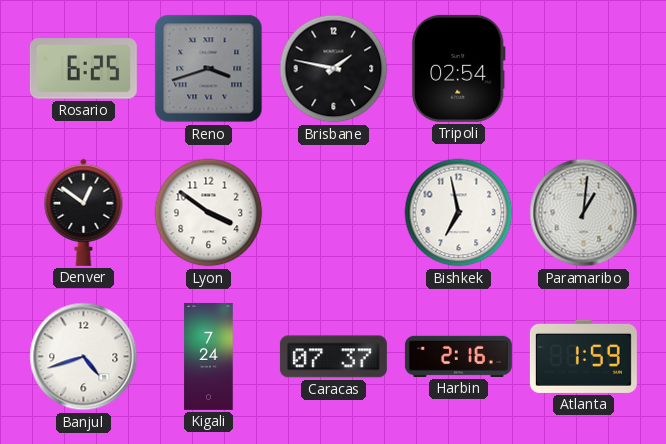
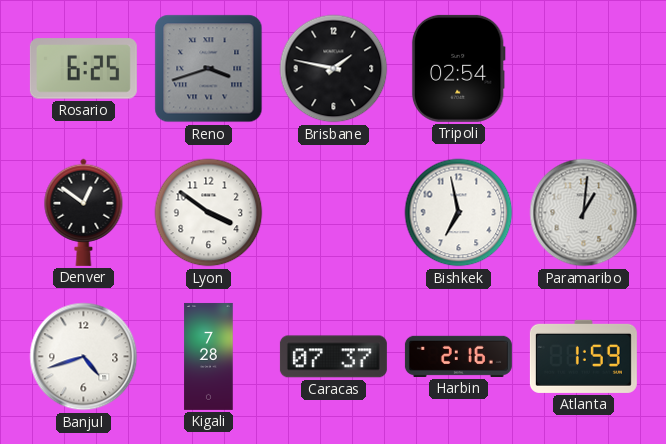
Kigali: 7:24 -> 7:28 (209, 356)
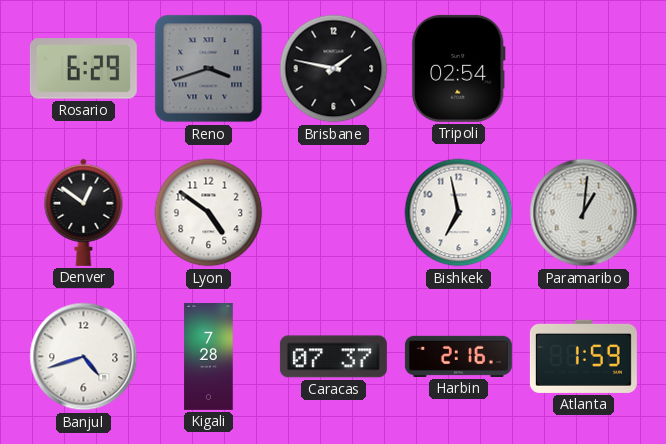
Rosario: 6:25 -> 6:29 (83, 69)
Lyon: 3:51 -> 4:51 (209, 213)
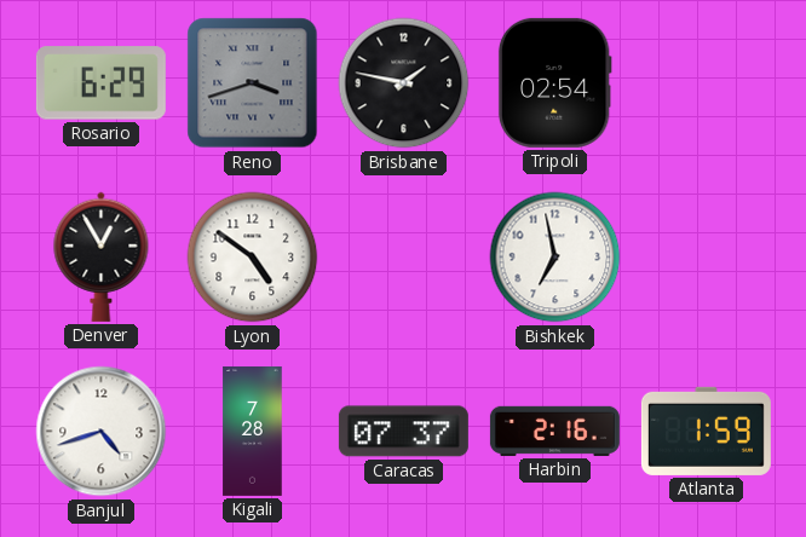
Denver: 12:51 -> 12:55 (102, 256)
Paramaribo: 1:01 -> none (584, 213)
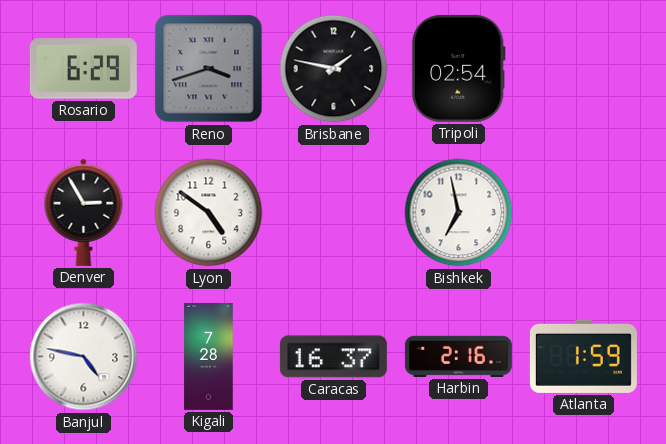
Denver: 12:55 -> 2:55 (84, 212)
Banjul: 4:42 -> 4:47 (84, 357)
Caracas: 07:37 -> 16:37 (333, 357)
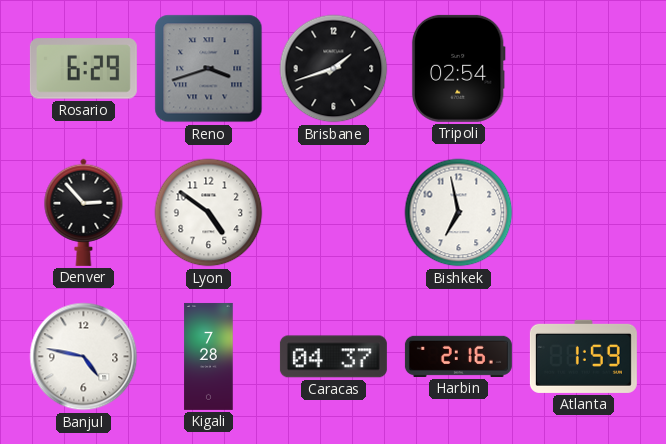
Brisbane: 1:47 -> 1:42 (334, 69)
Denver: 2:55 -> 2:53 (84, 212)
Caracas: 16:37 -> 04:37 (333, 357)
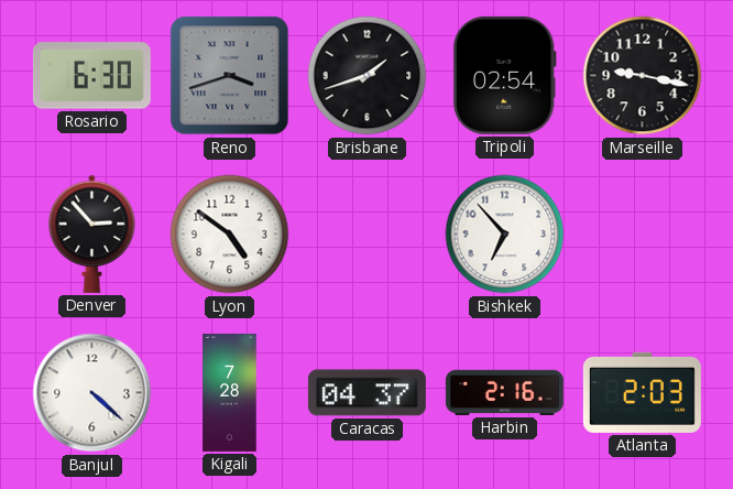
Rosario: 6:29 -> 6:30 (91, 76)
Marseille: none -> 9:17 (643, 76)
Bishkek: 6:58 -> 6:53 (505, 235)
Banjul: 4:47 -> 4:22 (92, 393)
Atlanta: 1:59 -> 2:03 (642, 392)
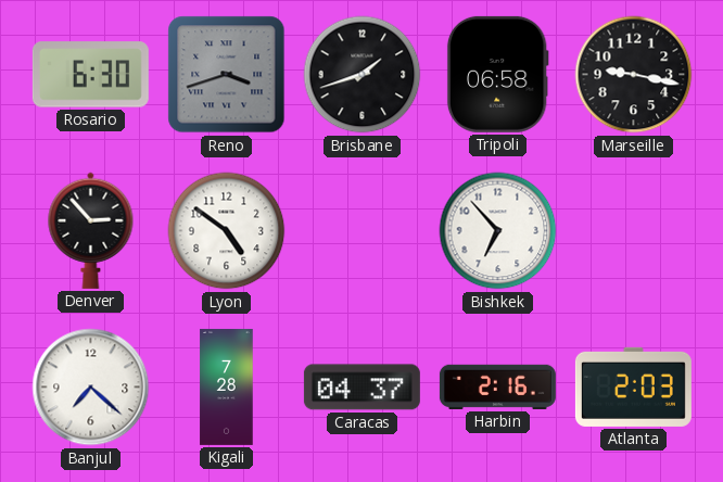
Tripoli: 02:54 -> 06:58 (497, 74)
Banjul: 4:22 -> 7:22 (91, 388)
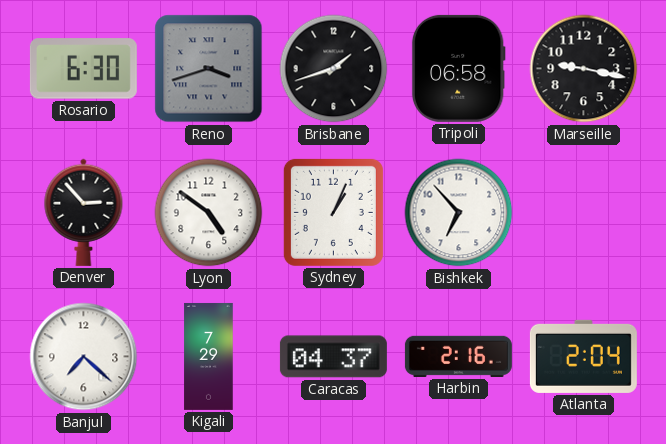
Sydney: none -> 1:04 (333, 212)
Kigali: 7:28 -> 7:29 (209, 356)
Atlanta: 2:03 -> 2:04 (583, 356)
